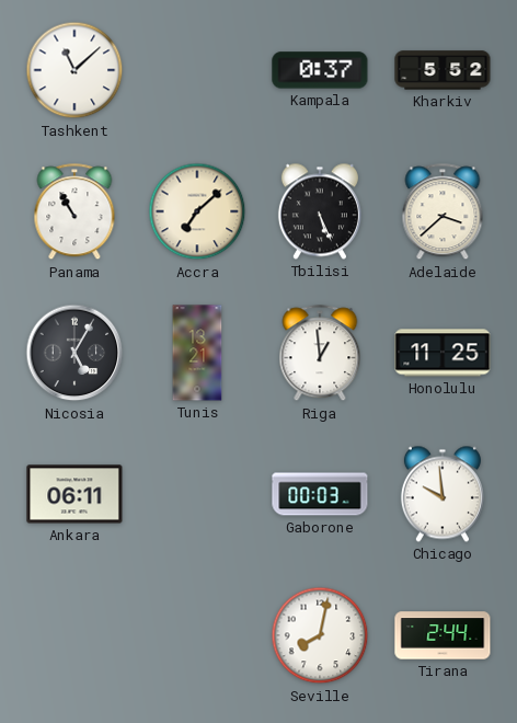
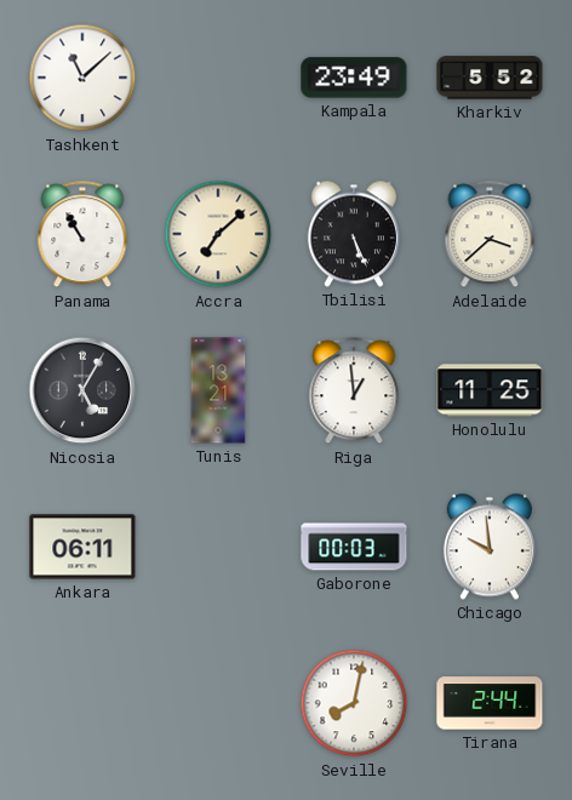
Kampala: 0:37 -> 23:49 (354, 78)
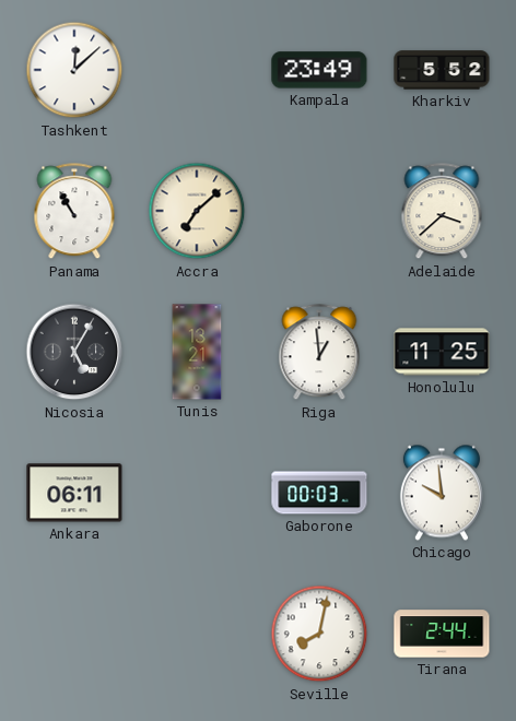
Tashkent: 11:08 -> 12:08 (74, 70)
Tbilisi: 5:26 -> none (354, 234)
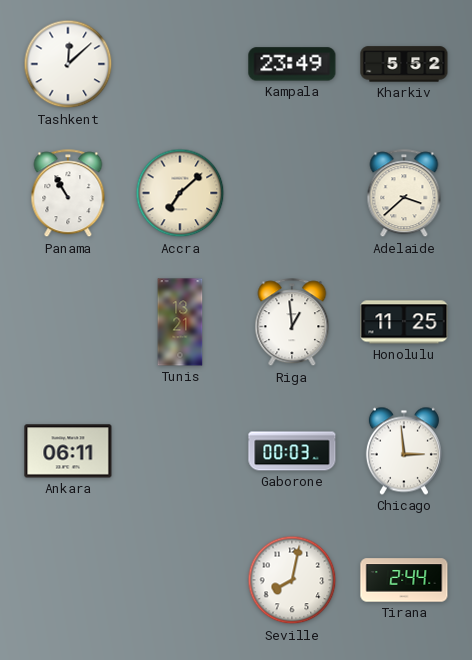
Nicosia: 5:05 -> none (74, 352)
Chicago: 9:59 -> 2:59 (404, 451)
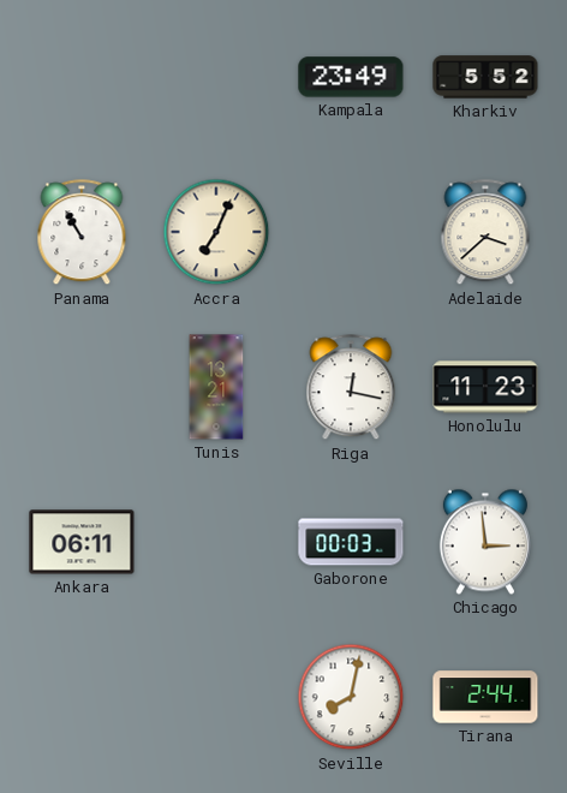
Tashkent: 12:08 -> none (68, 64)
Accra: 7:08 -> 7:04 (216, 232)
Riga: 12:59 -> 12:17 (351, 388)
Honolulu: 11:25 -> 11:23 (485, 387)
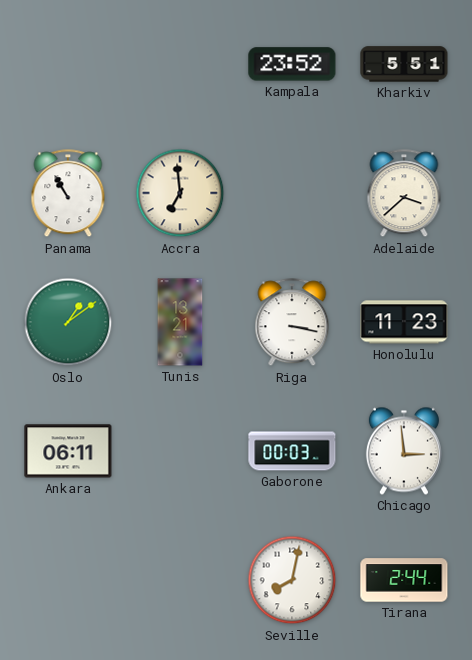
Kampala: 23:49 -> 23:52 (292, 64)
Kharkiv: 5:52 -> 5:51 (404, 64)
Accra: 7:04 -> 6:59 (180, 193)
Oslo: none -> 1:09 (68, 322)
Riga: 12:17 -> 3:17 (292, 323)
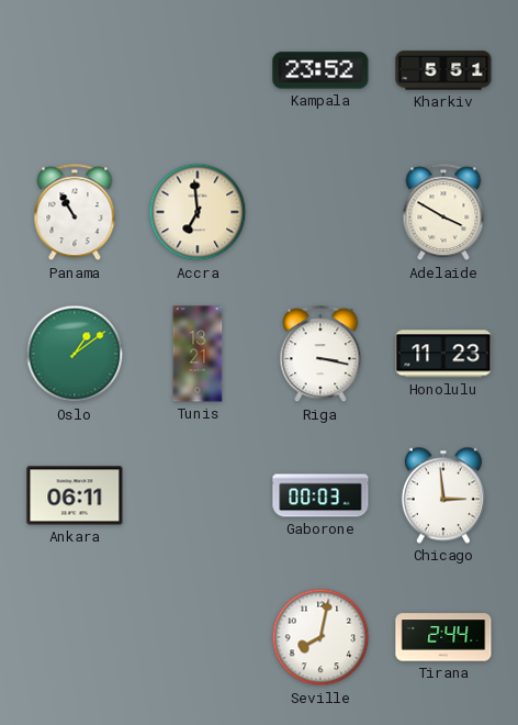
Adelaide: 3:38 -> 3:50 (443, 213)
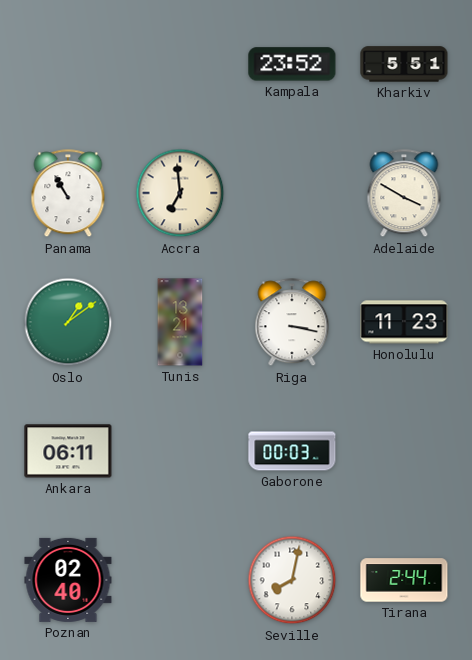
Chicago: 2:59 -> none (443, 495)
Poznan: none -> 02:40 (68, 580)
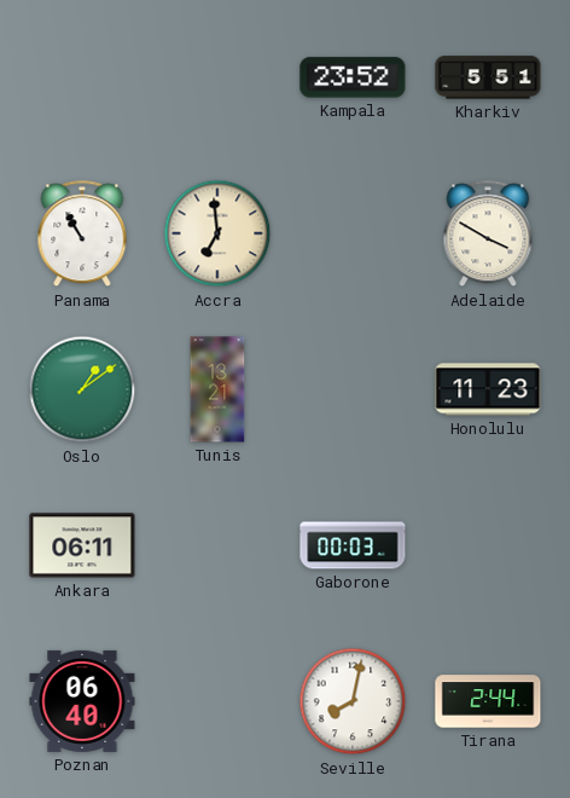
Riga: 3:17 -> none (292, 323)
Poznan: 02:40 -> 06:40 (82, 701)
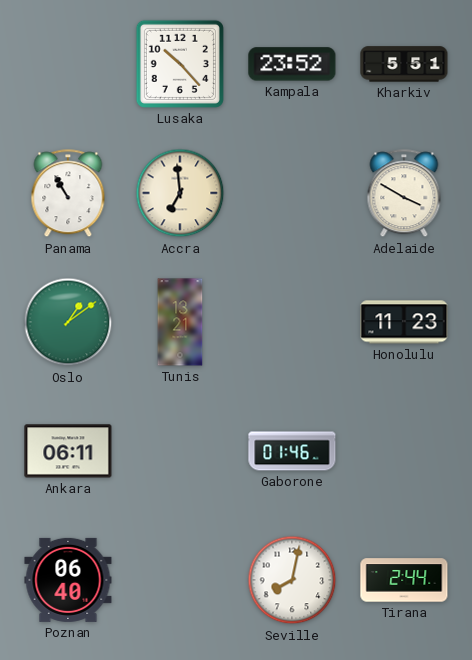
Lusaka: none -> 10:23 (180, 64)
Gaborone: 00:03 -> 01:46 (292, 451)
